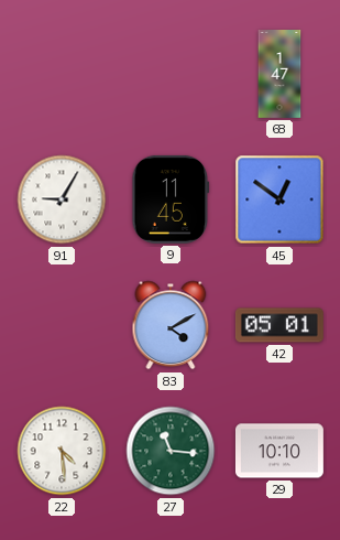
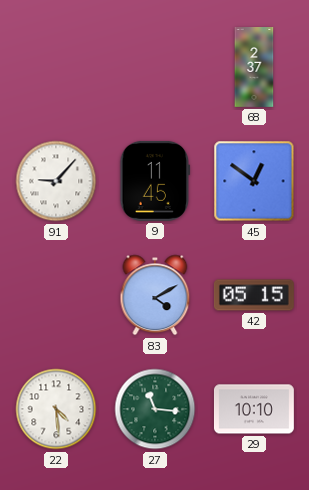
68: 1:47 -> 2:37 (254, 68)
91: 9:05 -> 9:07 (56, 181)
42: 05:01 -> 05:15 (254, 295)
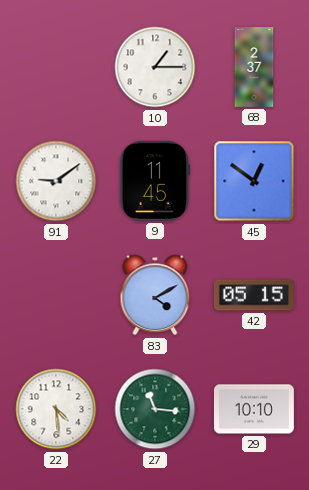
10: none -> 1:15 (155, 67)
91: 9:07 -> 9:09 (56, 181)
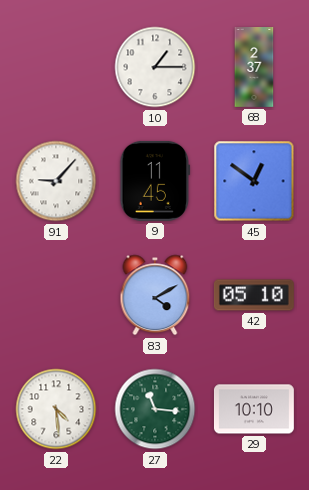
91: 9:09 -> 9:07 (56, 181)
42: 05:15 -> 05:10 (254, 295)
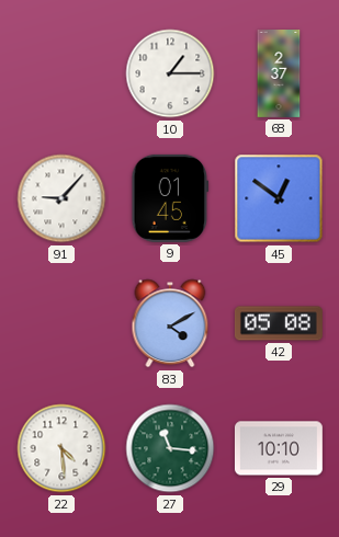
9: 11:45 -> 01:45 (170, 198)
42: 05:10 -> 05:08 (279, 323)
